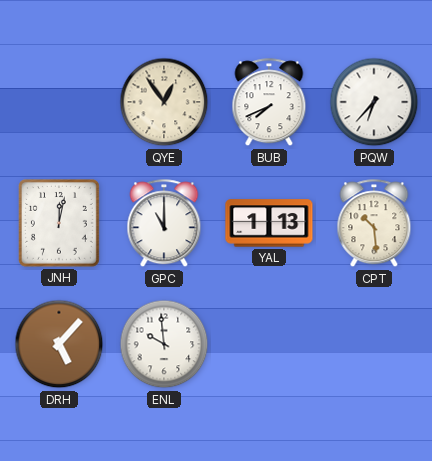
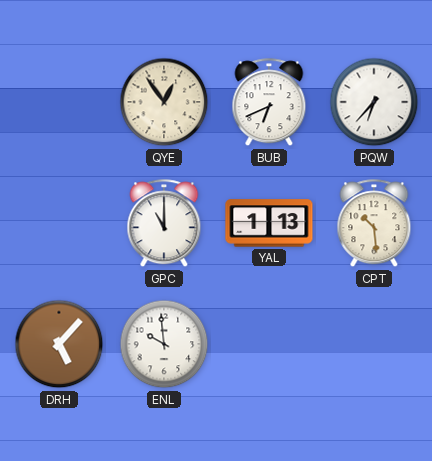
BUB: 7:41 -> 6:41 (269, 103)
JNH: 12:02 -> none (59, 224)
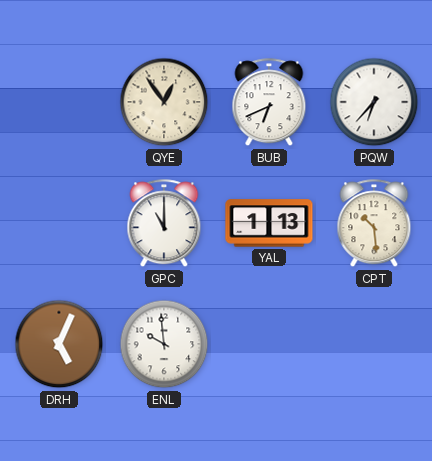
DRH: 5:07 -> 5:04 (59, 344)
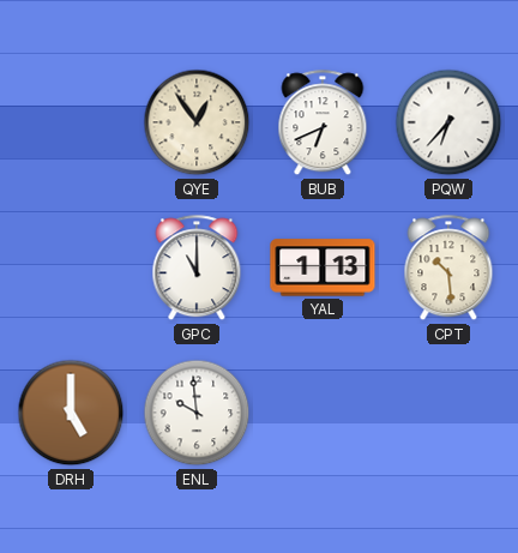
DRH: 5:04 -> 5:00 (71, 413)
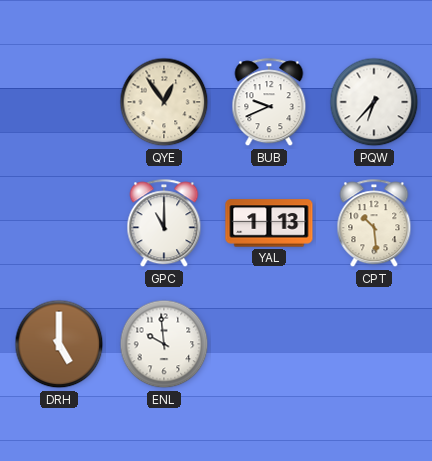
BUB: 6:41 -> 9:41 (269, 103)
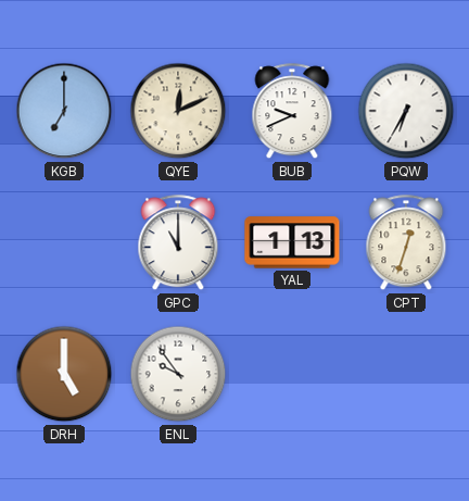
KGB: none -> 7:00 (64, 111)
QYE: 12:54 -> 12:11 (178, 111)
PQW: 6:37 -> 6:35 (406, 111)
CPT: 10:29 -> 12:33 (406, 243)
ENL: 9:59 -> 9:54 (178, 374)
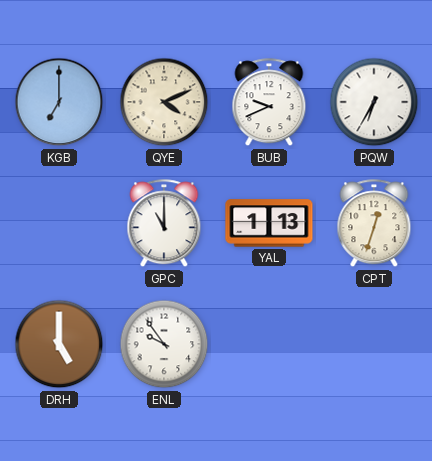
QYE: 12:11 -> 4:11 (164, 102)
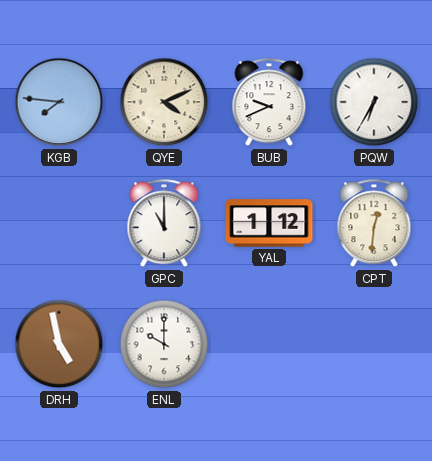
KGB: 7:00 -> 7:46 (59, 102)
YAL: 1:13 -> 1:12 (269, 223)
CPT: 12:33 -> 12:31 (374, 224)
DRH: 5:00 -> 4:58 (59, 344)
ENL: 9:54 -> 10:00 (164, 344)
